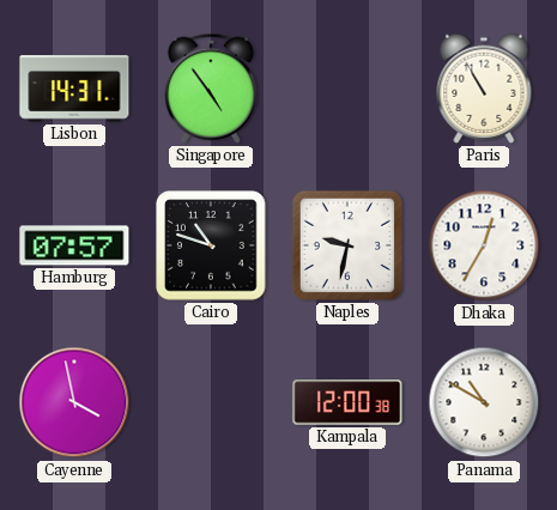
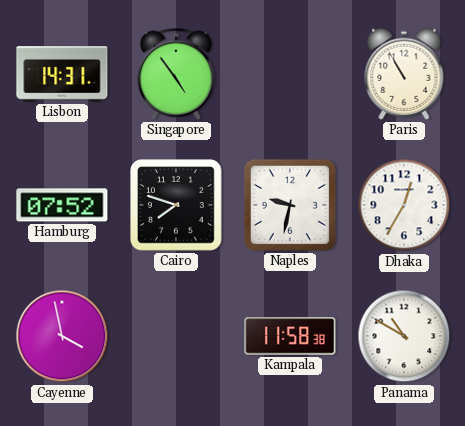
Hamburg: 07:57 -> 07:52 (62, 205)
Cairo: 10:48 -> 7:48 (176, 205)
Kampala: 12:00 -> 11:58 (290, 336)
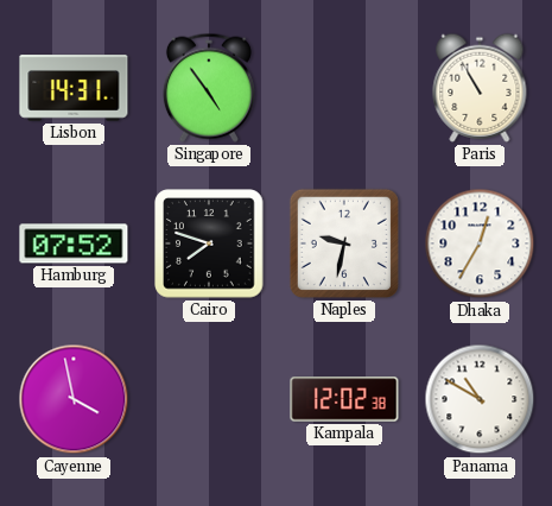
Kampala: 11:58 -> 12:02 (344, 399)
